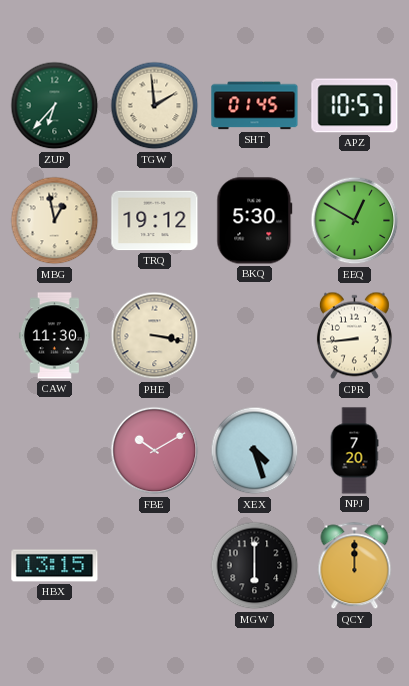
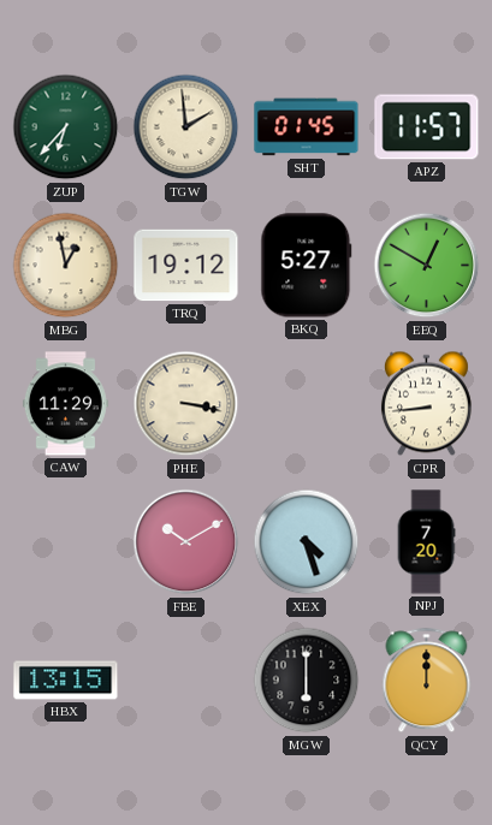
APZ: 10:57 -> 11:57 (427, 127)
BKQ: 5:30 -> 5:27 (307, 266)
CAW: 11:30 -> 11:29 (65, 404)
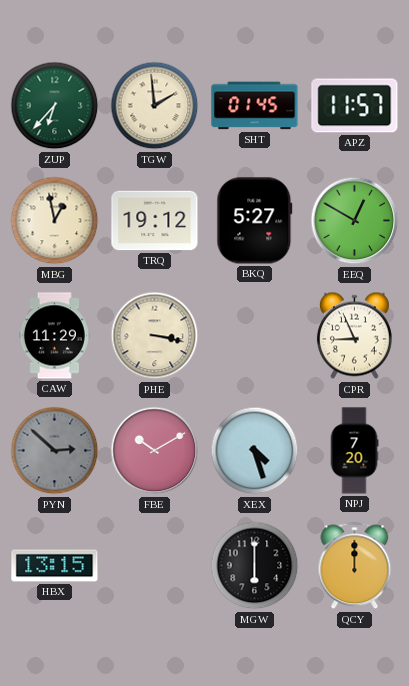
CPR: 8:44 -> 8:56 (354, 336)
PYN: none -> 2:52 (55, 451)
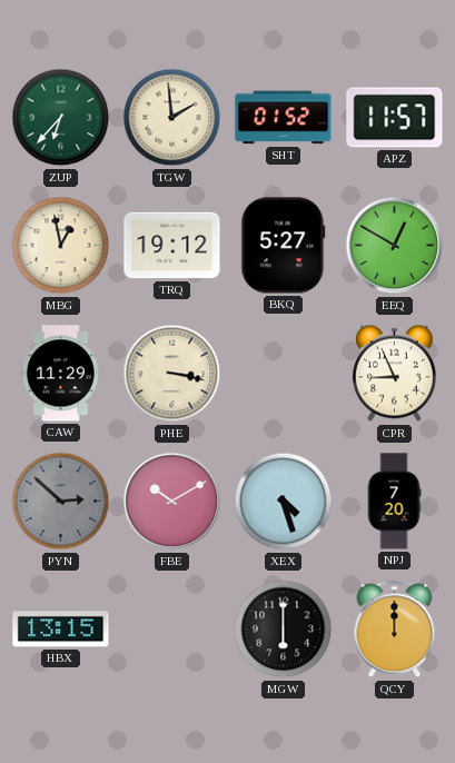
SHT: 01:45 -> 01:52 (284, 118)
